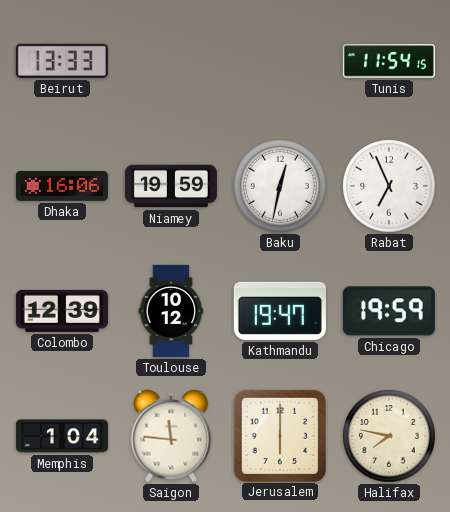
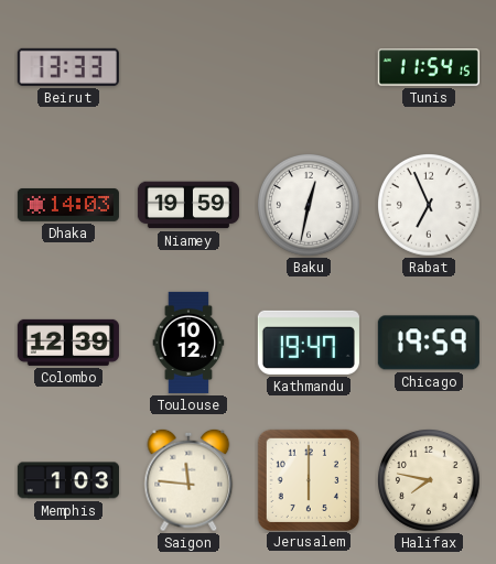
Dhaka: 16:06 -> 14:03 (68, 205)
Memphis: 1:04 -> 1:03 (68, 480)
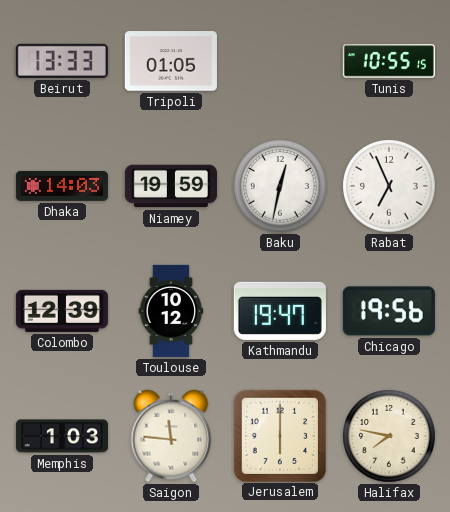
Tripoli: none -> 01:05 (171, 61)
Tunis: 11:54 -> 10:55 (389, 61)
Chicago: 19:59 -> 19:56 (389, 311)
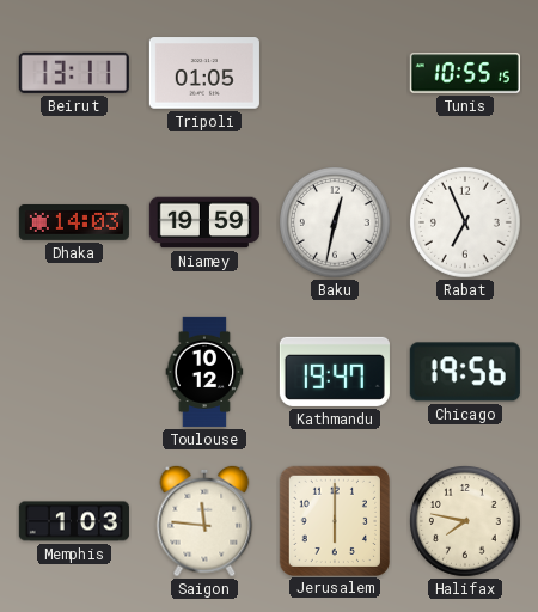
Beirut: 13:33 -> 13:11 (74, 73)
Colombo: 12:39 -> none (62, 311)
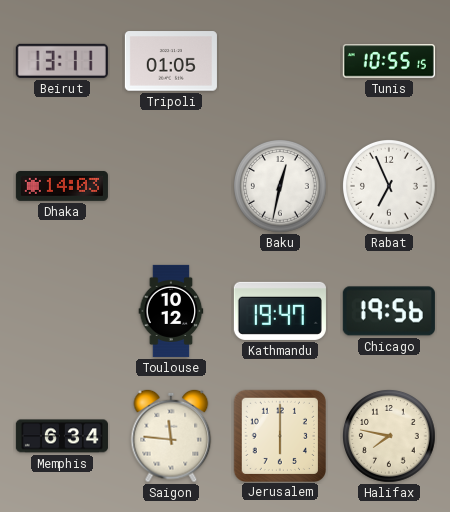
Niamey: 19:59 -> none (204, 222)
Memphis: 1:03 -> 6:34 (62, 436)
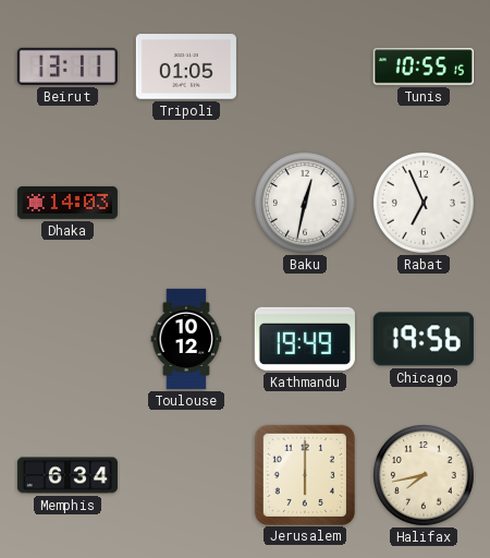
Kathmandu: 19:47 -> 19:49 (305, 339)
Saigon: 11:46 -> none (171, 436)
Halifax: 7:47 -> 7:43 (425, 476)
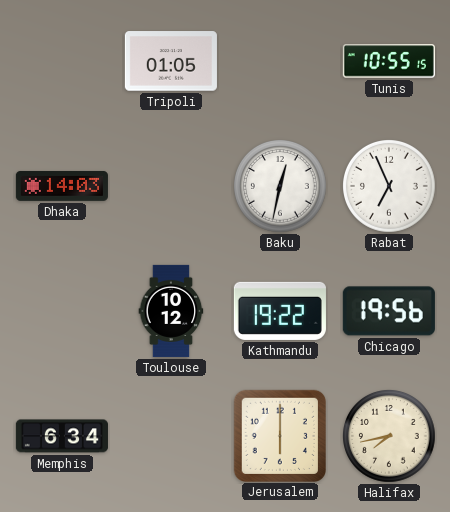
Beirut: 13:11 -> none (68, 66)
Kathmandu: 19:49 -> 19:22 (280, 311)
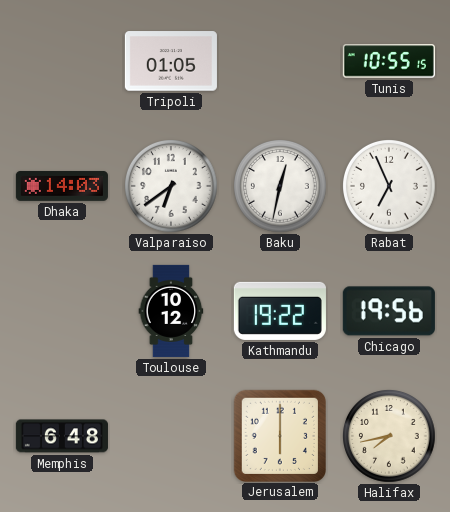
Valparaiso: none -> 6:39 (172, 187)
Memphis: 6:34 -> 6:48 (62, 436)
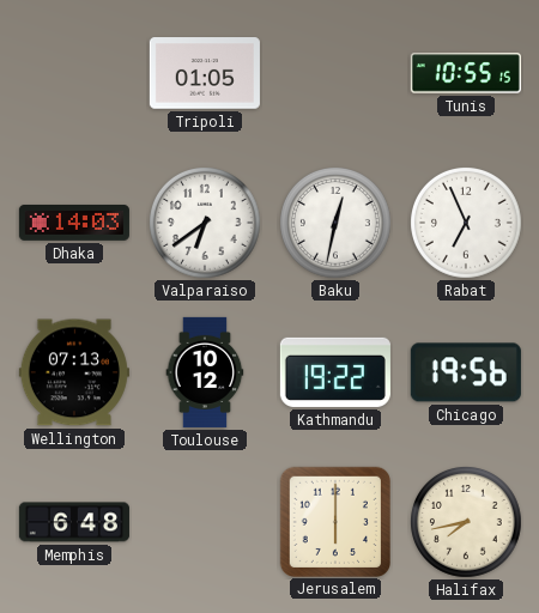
Wellington: none -> 07:13 (74, 372)
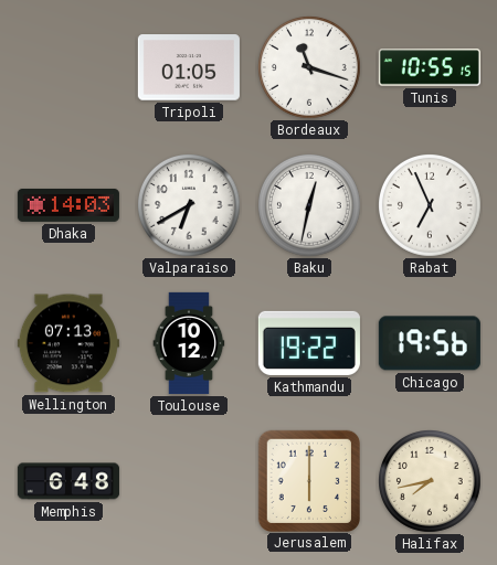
Bordeaux: none -> 11:18 (310, 68)
Valparaiso: 6:39 -> 6:40 (190, 206)
